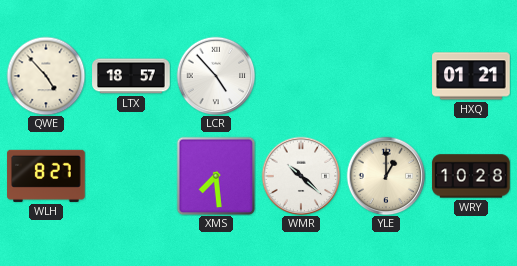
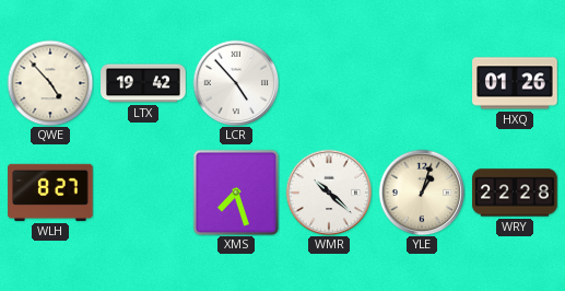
LTX: 18:57 -> 19:42 (143, 83)
HXQ: 01:21 -> 01:26 (515, 83)
XMS: 7:29 -> 7:27 (236, 193)
YLE: 1:00 -> 1:03 (422, 193)
WRY: 10:28 -> 22:28 (515, 193)
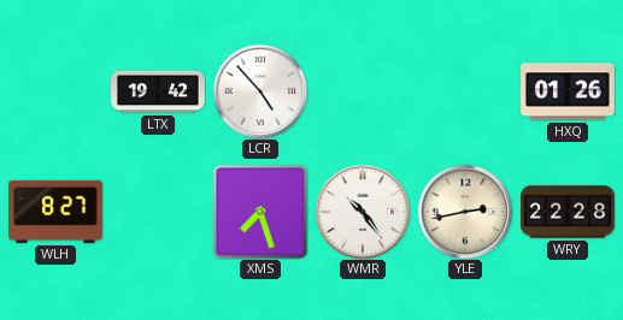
QWE: 4:53 -> none (50, 83)
WMR: 10:22 -> 10:24 (363, 212)
YLE: 1:03 -> 2:43 (465, 212)
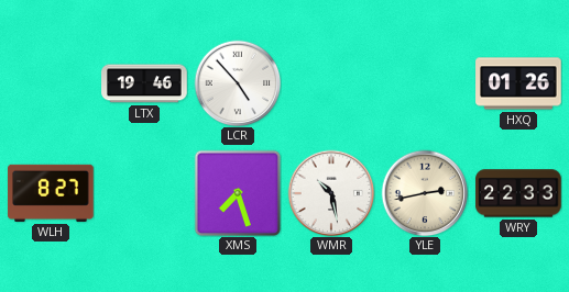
LTX: 19:42 -> 19:46 (144, 83)
WMR: 10:24 -> 10:28 (331, 193)
WRY: 22:28 -> 22:33 (518, 193)
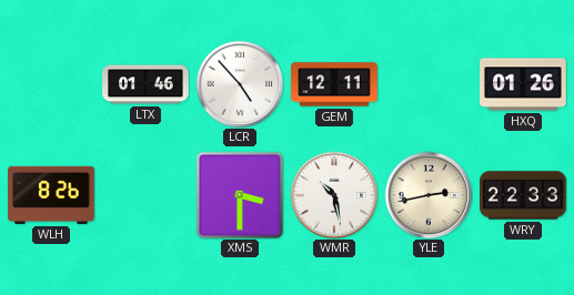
LTX: 19:46 -> 01:46 (145, 84)
GEM: none -> 12:11 (334, 84)
WLH: 8:27 -> 8:26 (51, 195)
XMS: 7:27 -> 3:30 (240, 195)
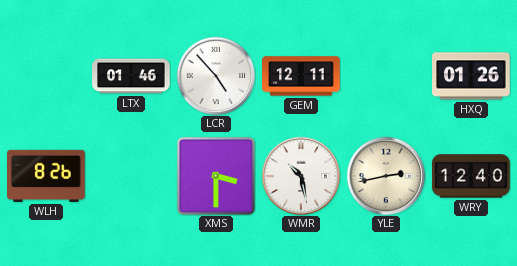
WRY: 22:33 -> 12:40 (471, 176)
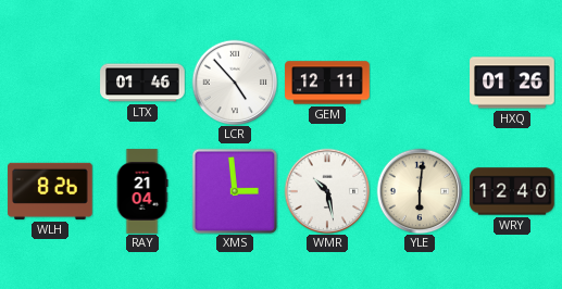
RAY: none -> 21:04 (142, 191)
XMS: 3:30 -> 2:59 (235, 191)
YLE: 2:43 -> 6:01 (420, 191)
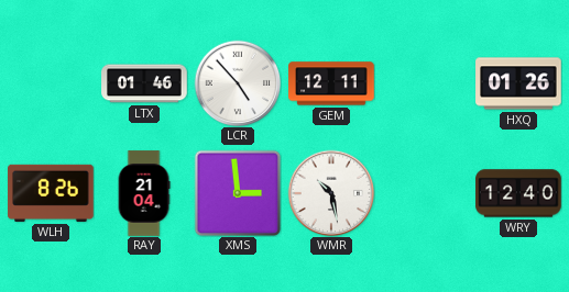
YLE: 6:01 -> none (420, 191)
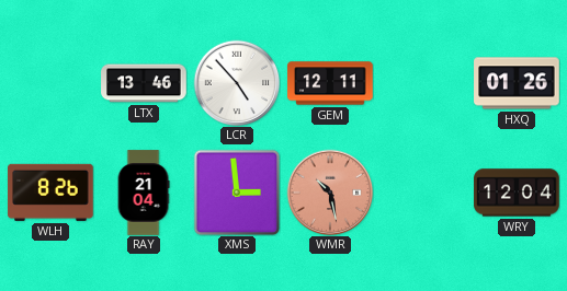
LTX: 01:46 -> 13:46 (144, 83)
WMR dial: white -> salmon (330, 193)
WRY: 12:40 -> 12:04 (517, 193)
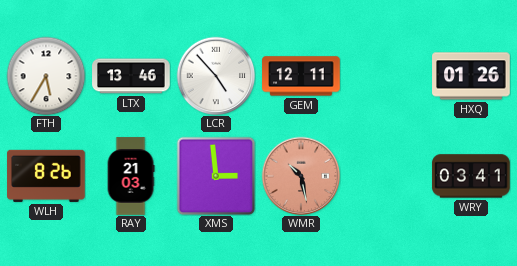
FTH: none -> 5:35 (46, 76)
RAY: 21:04 -> 21:03 (131, 176)
WRY: 12:04 -> 03:41 (471, 176)
